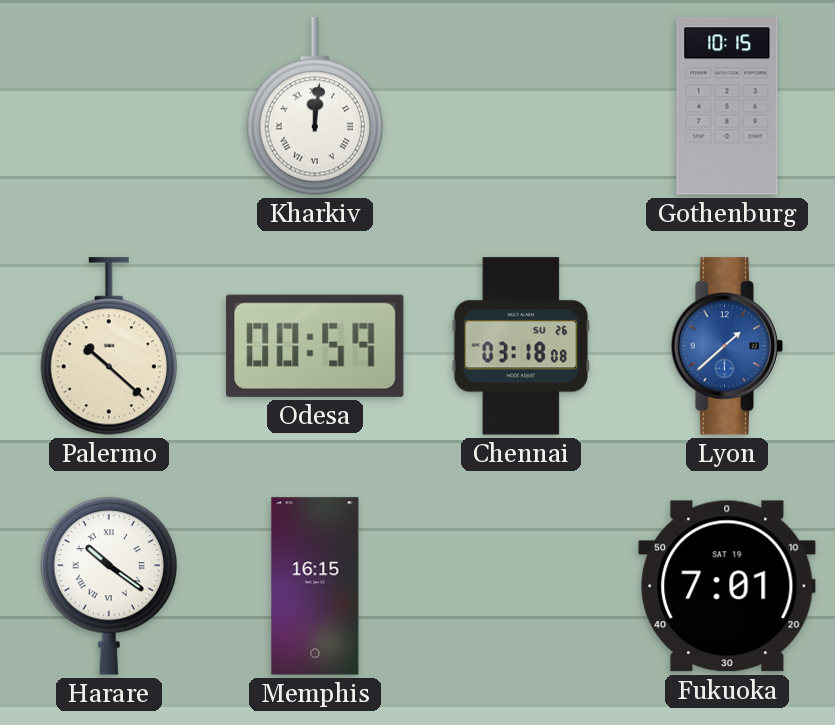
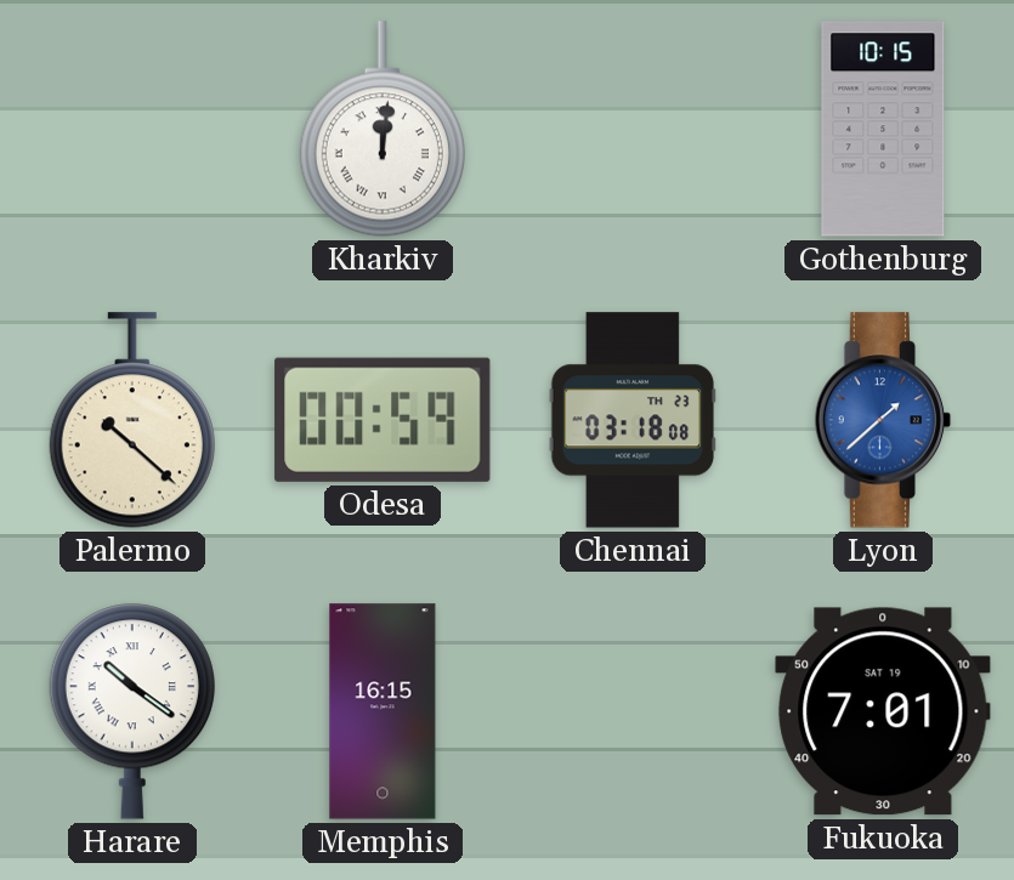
Chennai date: SU 26 -> TH 23 (631, 420)
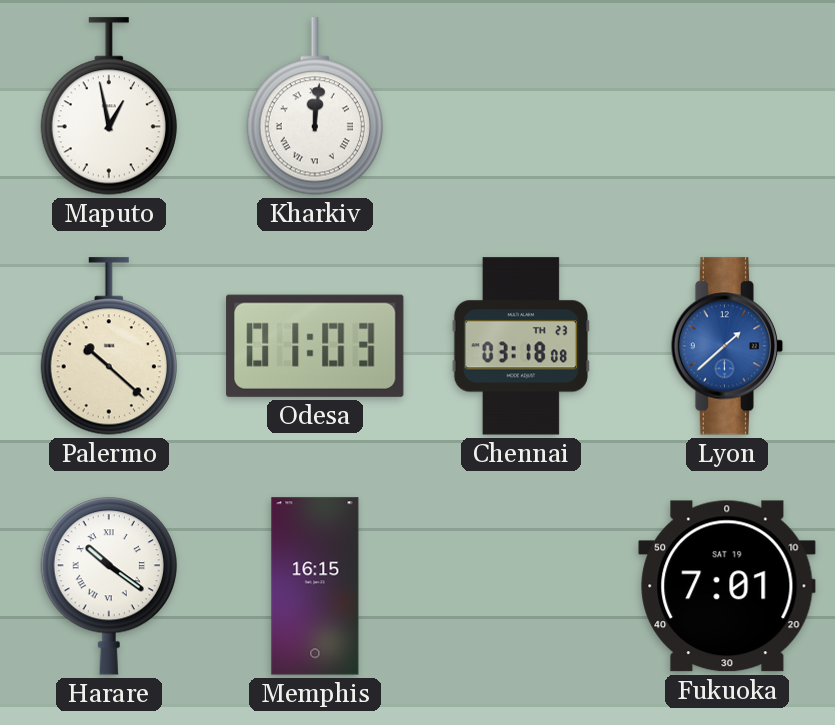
Maputo: none -> 12:58 (109, 106)
Gothenburg: 10:15 -> none (883, 129)
Odesa: 00:59 -> 01:03 (315, 346)
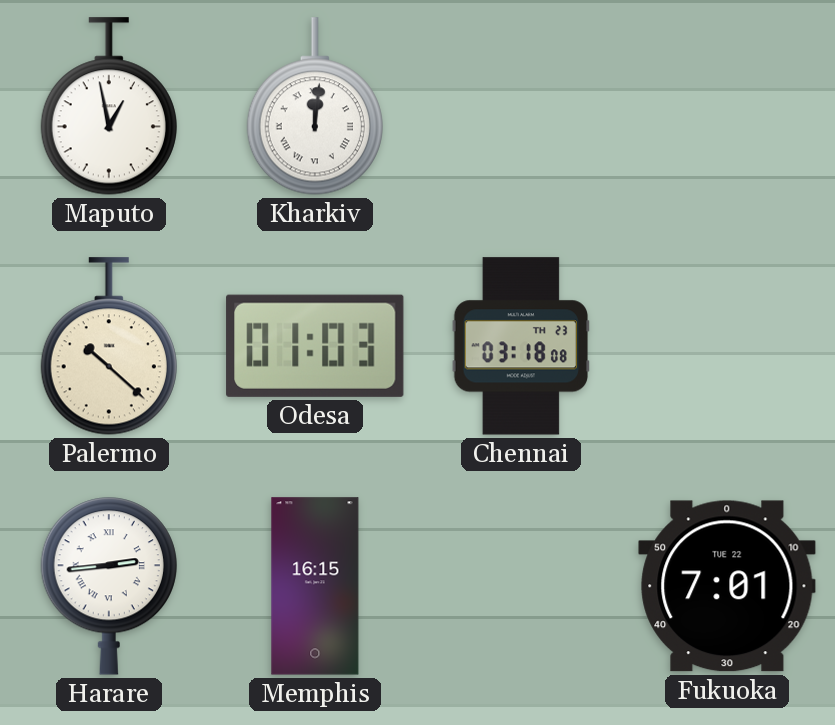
Lyon: 1:38 -> none (727, 346)
Harare: 10:21 -> 2:44 (109, 586)
Fukuoka date: SAT 19 -> TUE 22 (727, 586)
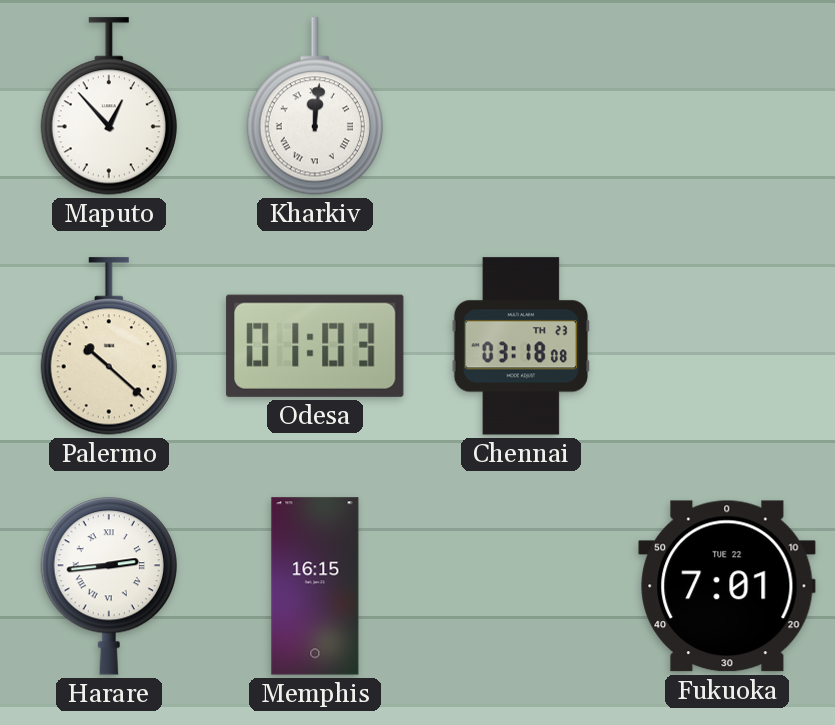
Maputo: 12:58 -> 12:53 (109, 106)
